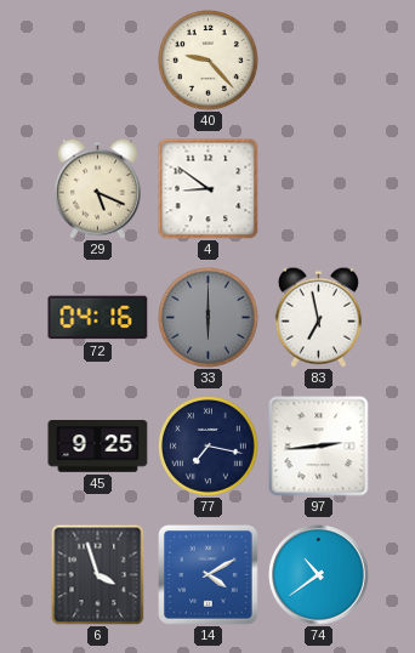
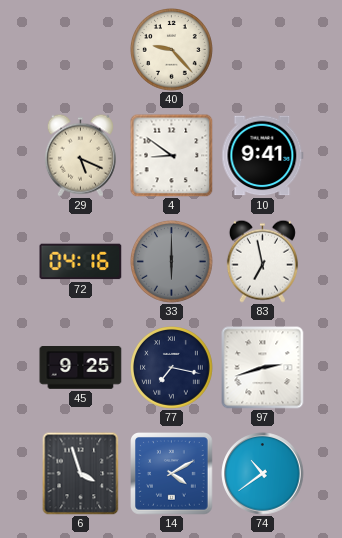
10: none -> 9:41 (263, 156)
97: 2:44 -> 2:42 (263, 368)
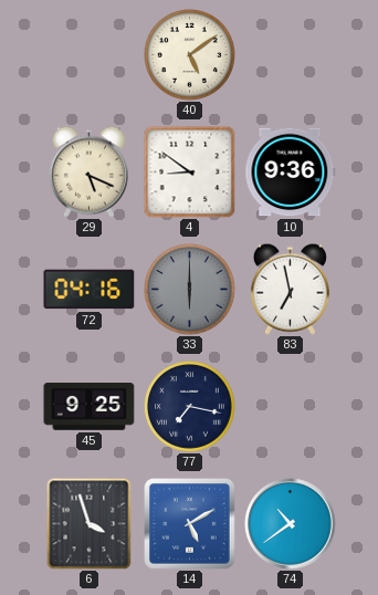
40: 9:23 -> 5:09 (190, 55)
10: 9:41 -> 9:36 (291, 173)
97: 2:42 -> none (263, 368)
14: 4:10 -> 5:10 (190, 524)
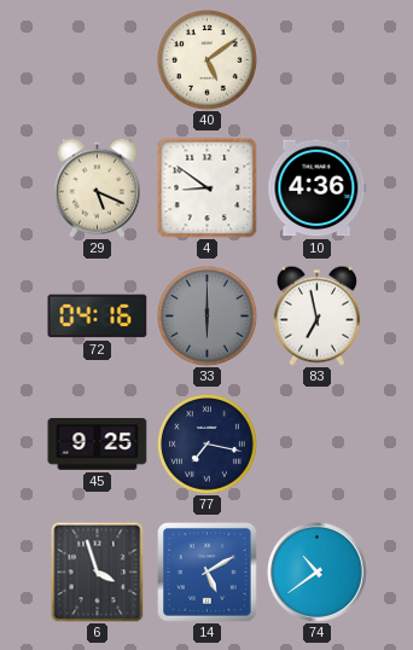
10: 9:36 -> 4:36 (318, 188)
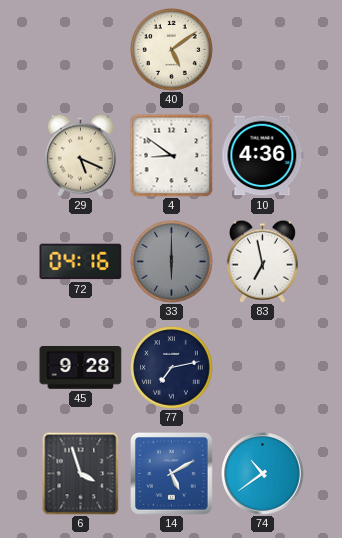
45: 9:25 -> 9:28 (81, 368)
77: 7:17 -> 7:13 (172, 368)
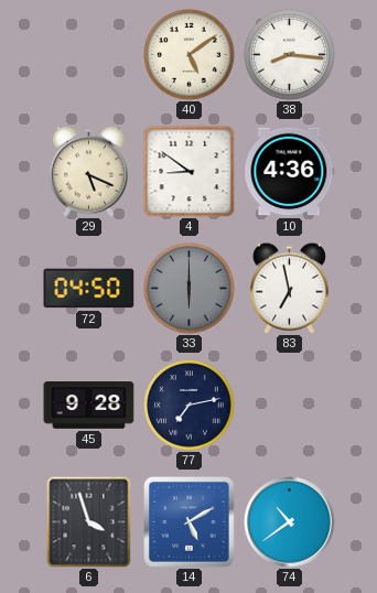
38: none -> 8:16 (290, 55)
72: 04:16 -> 04:50 (89, 289)
